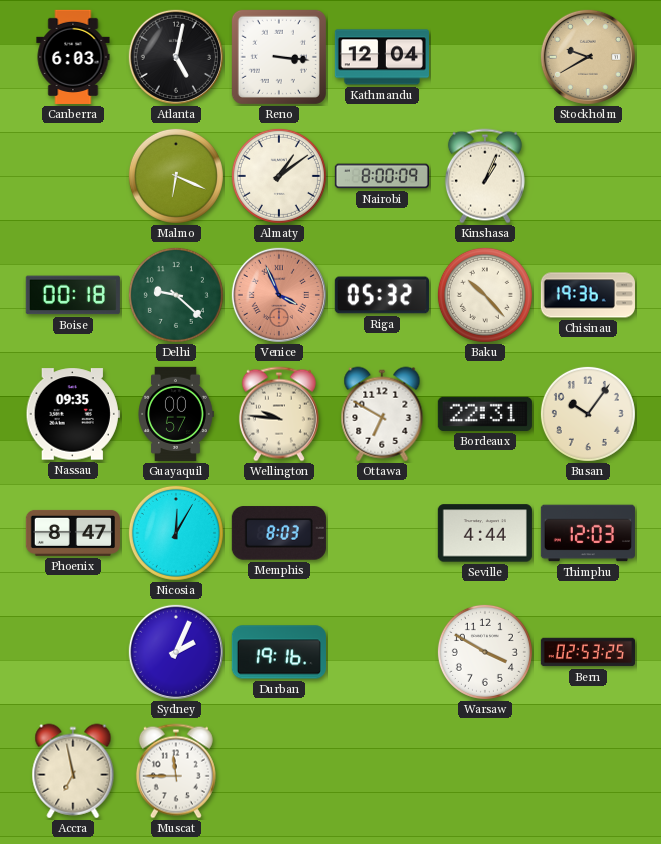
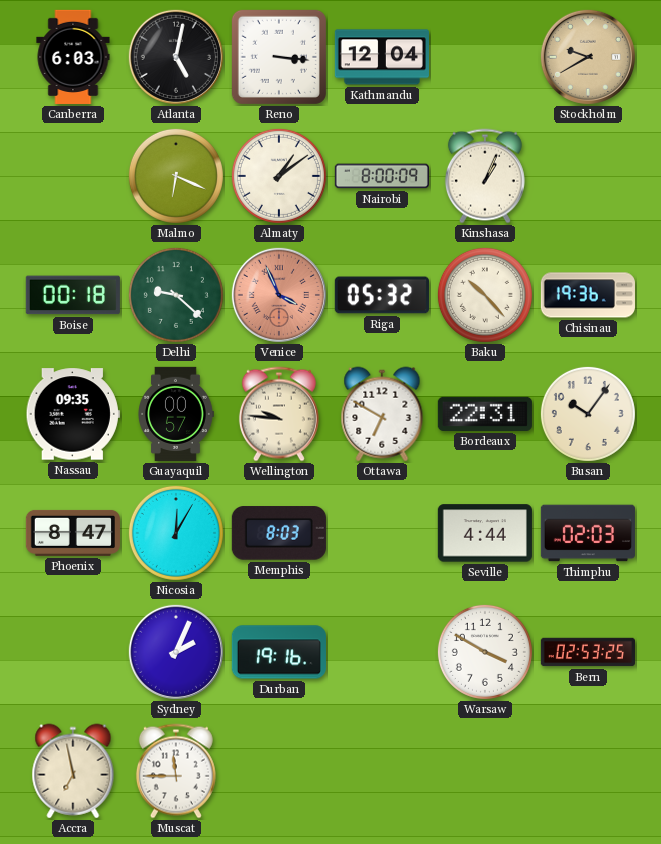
Thimphu: 12:03 -> 02:03 (588, 533)
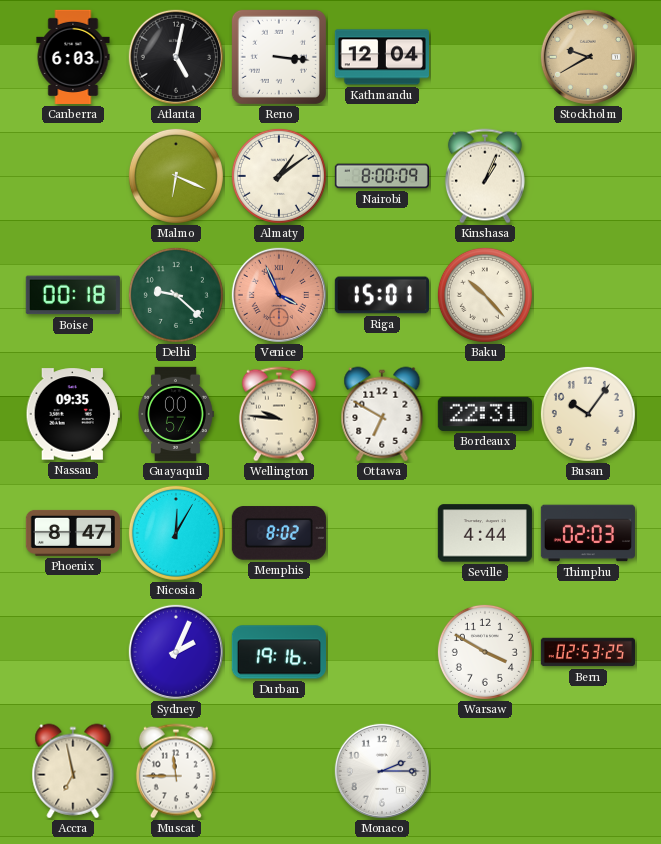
Riga: 05:32 -> 15:01 (382, 295)
Chisinau: 19:36 -> none (588, 295)
Memphis: 8:03 -> 8:02 (279, 533)
Monaco: none -> 2:15 (382, 771)
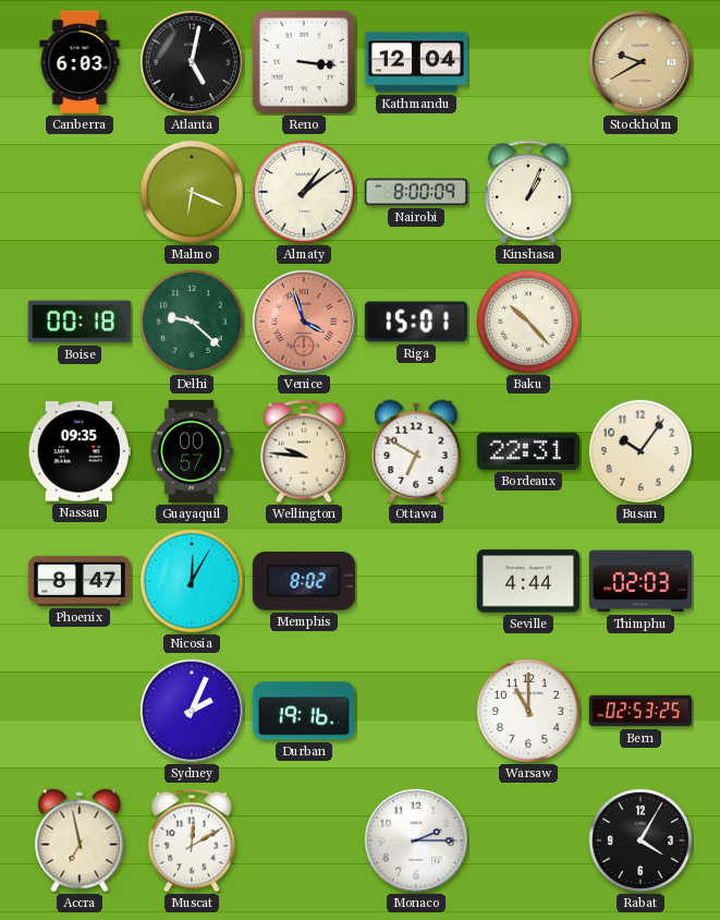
Venice: 3:56 -> 3:57 (304, 322)
Warsaw: 3:50 -> 11:00 (528, 711)
Muscat: 11:45 -> 12:10 (192, 840)
Rabat: none -> 4:05 (640, 840)
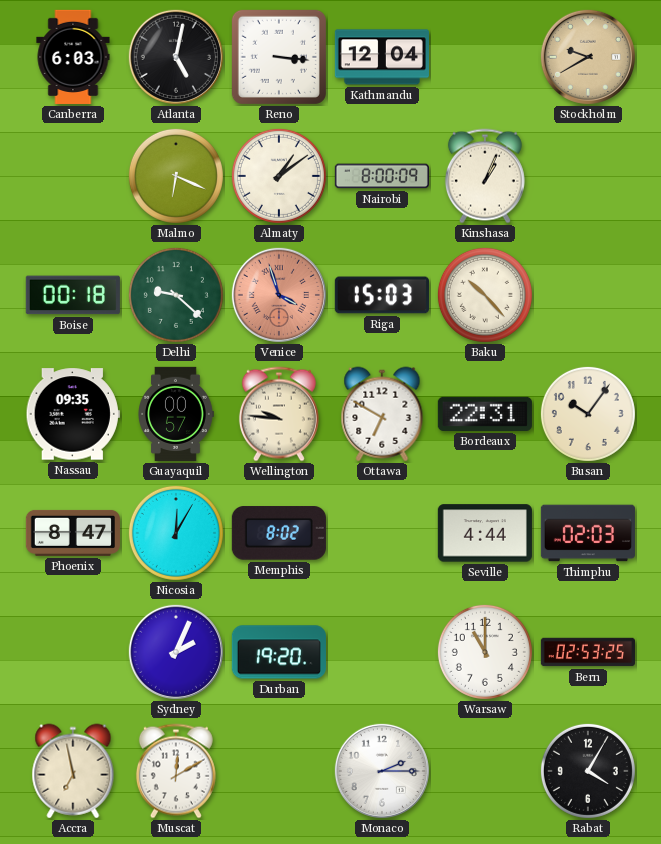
Riga: 15:01 -> 15:03 (382, 295)
Durban: 19:16 -> 19:20 (279, 652)
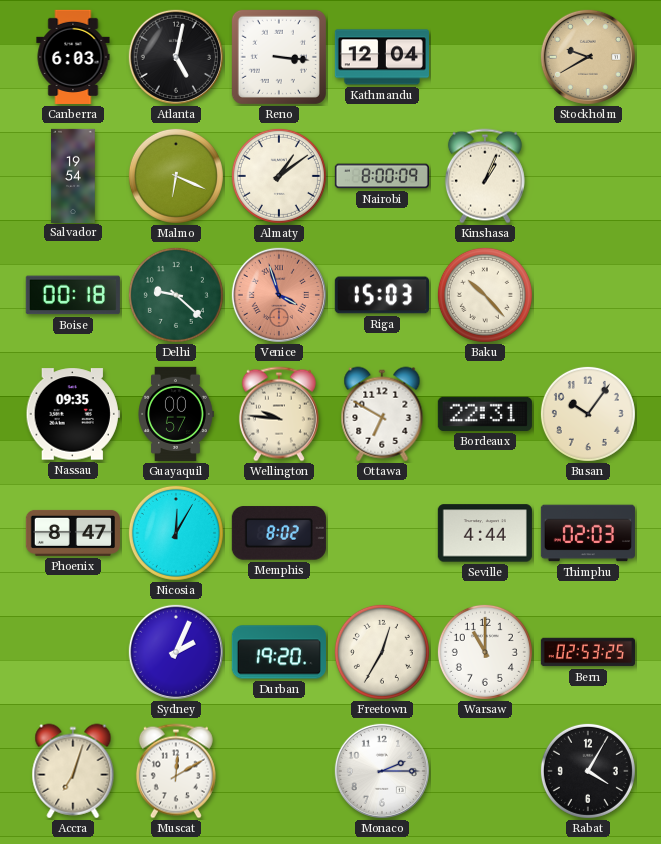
Salvador: none -> 19:54 (73, 175)
Freetown: none -> 12:35 (382, 652)
Accra: 6:58 -> 7:03 (73, 771)
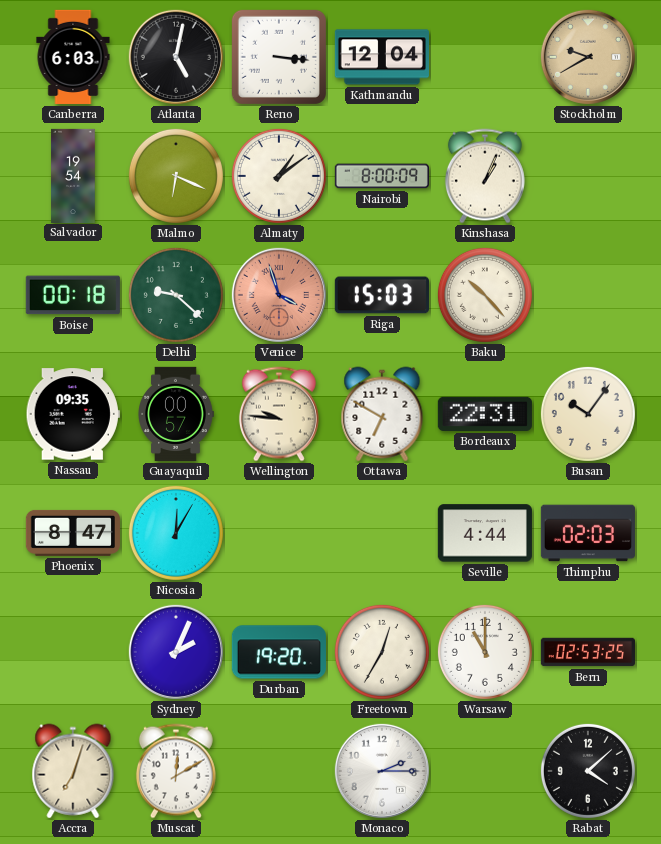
Memphis: 8:02 -> none (279, 533)
Rabat: 4:05 -> 4:08 (588, 771)
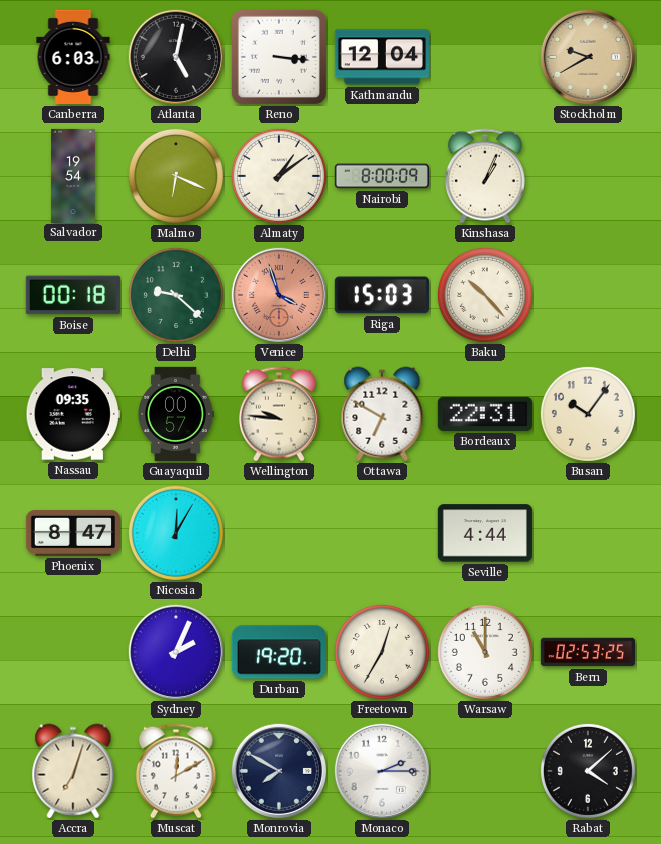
Thimphu: 02:03 -> none (588, 533)
Monrovia: none -> 7:50 (279, 771)
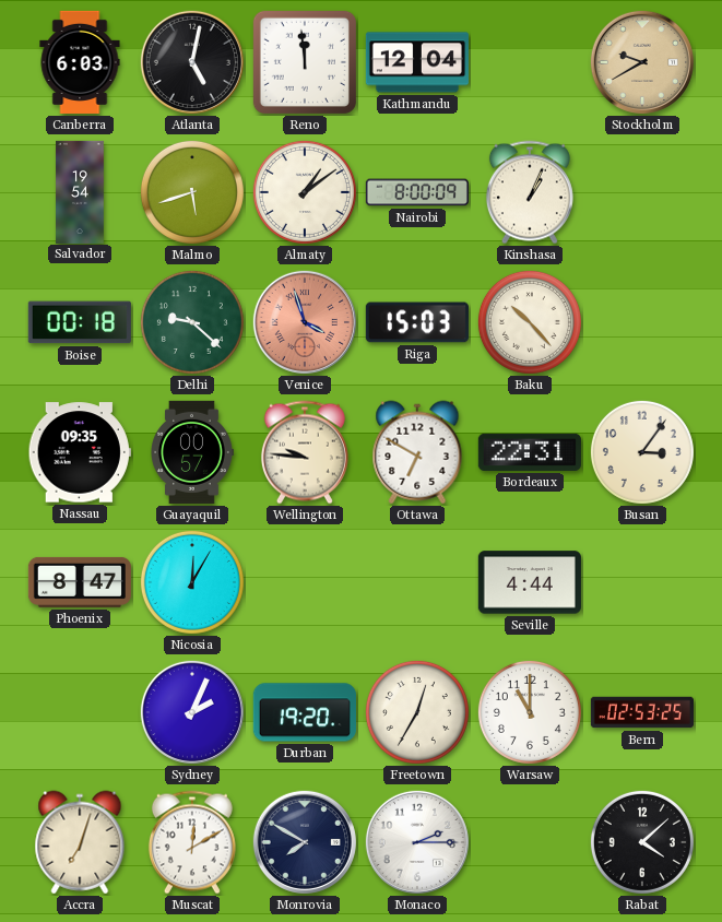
Reno: 3:16 -> 11:59 (305, 62)
Malmo: 6:19 -> 5:42 (192, 192)
Busan: 10:06 -> 3:06 (642, 452)
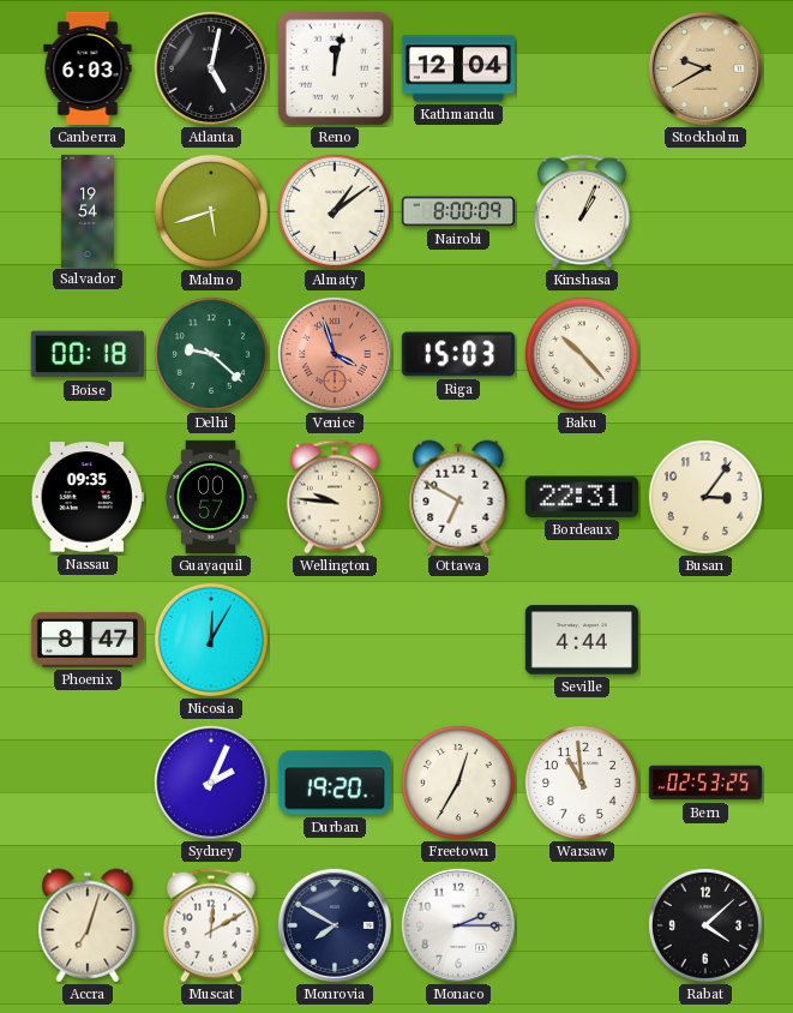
Reno: 11:59 -> 12:02 (335, 68)
Warsaw: 11:00 -> 10:59 (582, 783)
